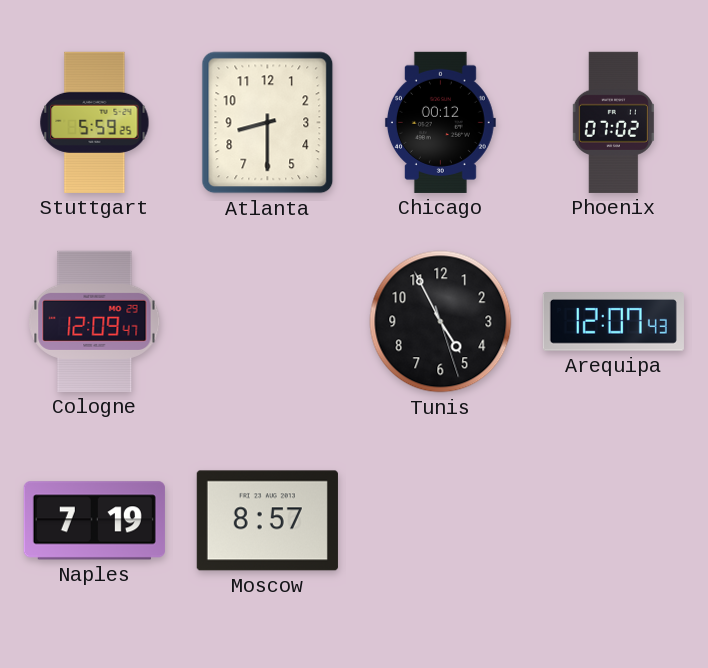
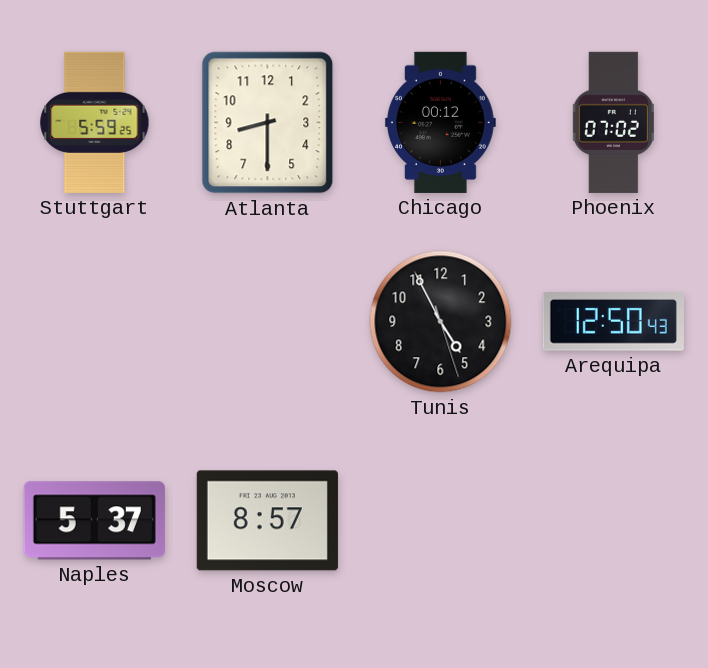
Cologne: 12:09 -> none (95, 321)
Arequipa: 12:07 -> 12:50 (613, 322)
Naples: 7:19 -> 5:37 (94, 521)
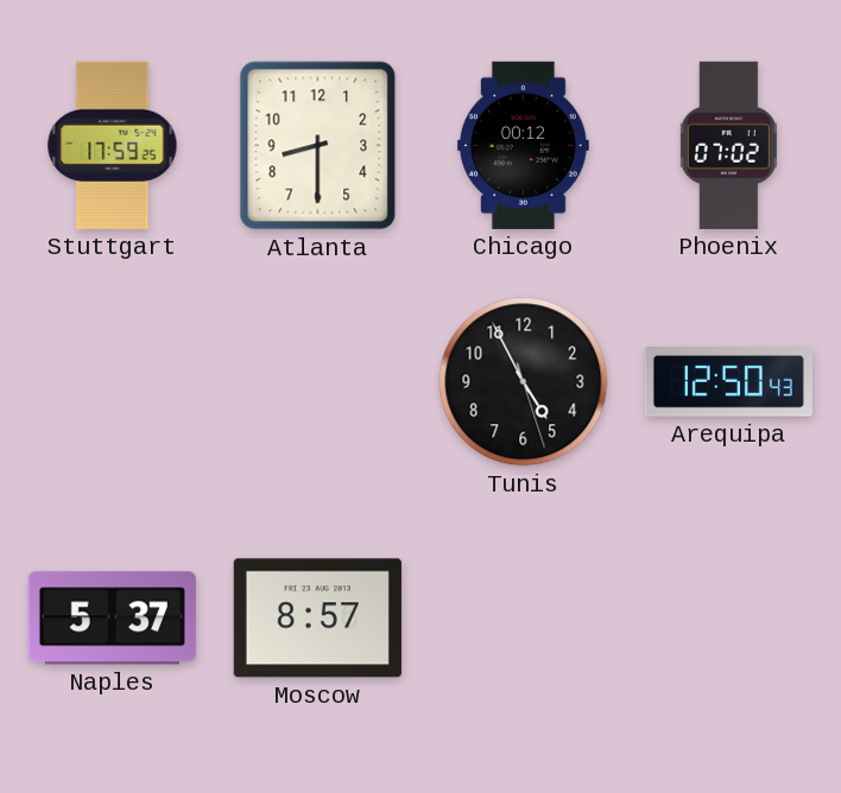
Stuttgart: 5:59 -> 17:59 (113, 145)
